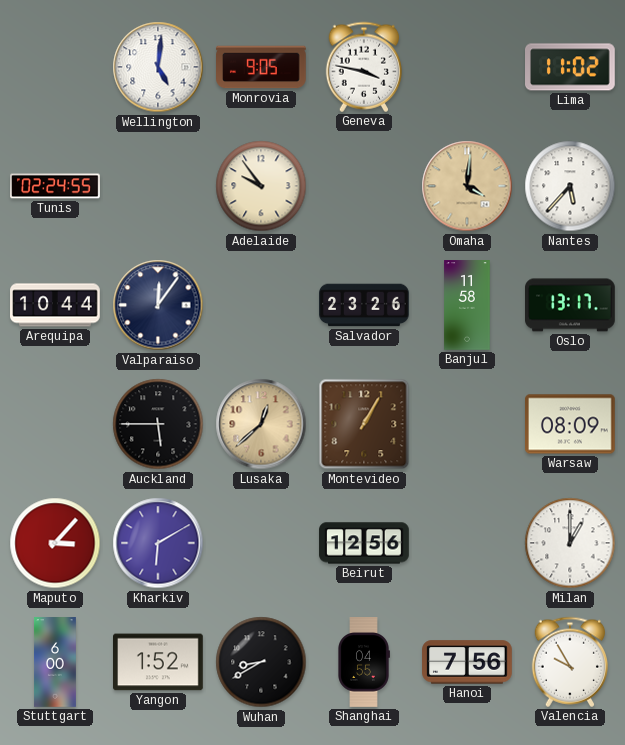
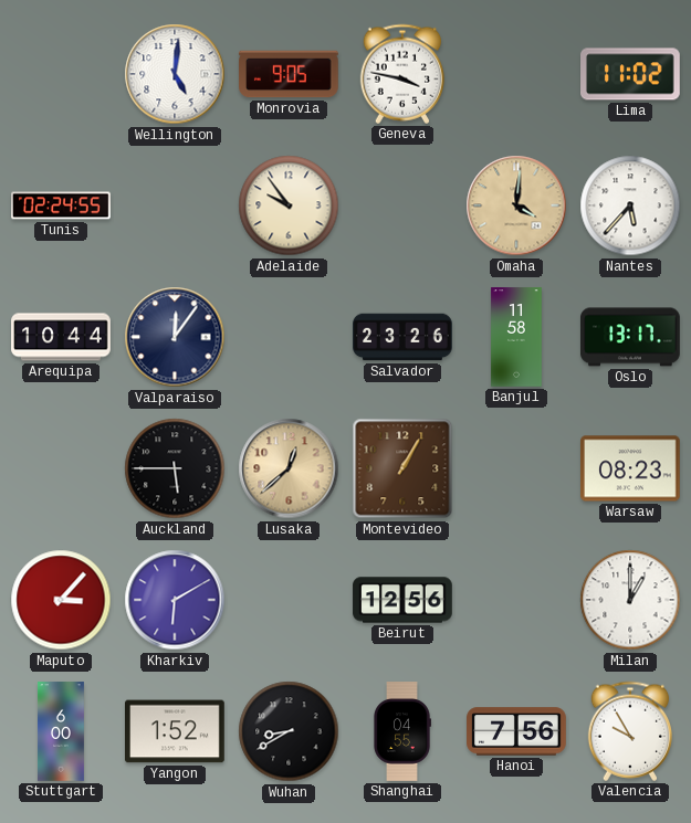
Warsaw: 08:09 -> 08:23 (631, 468)
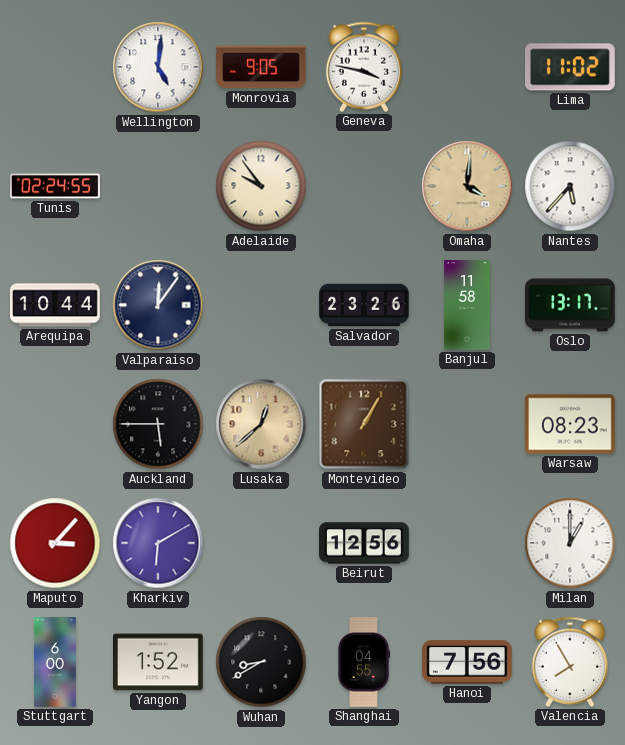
Valencia: 9:55 -> 7:55 (569, 662)
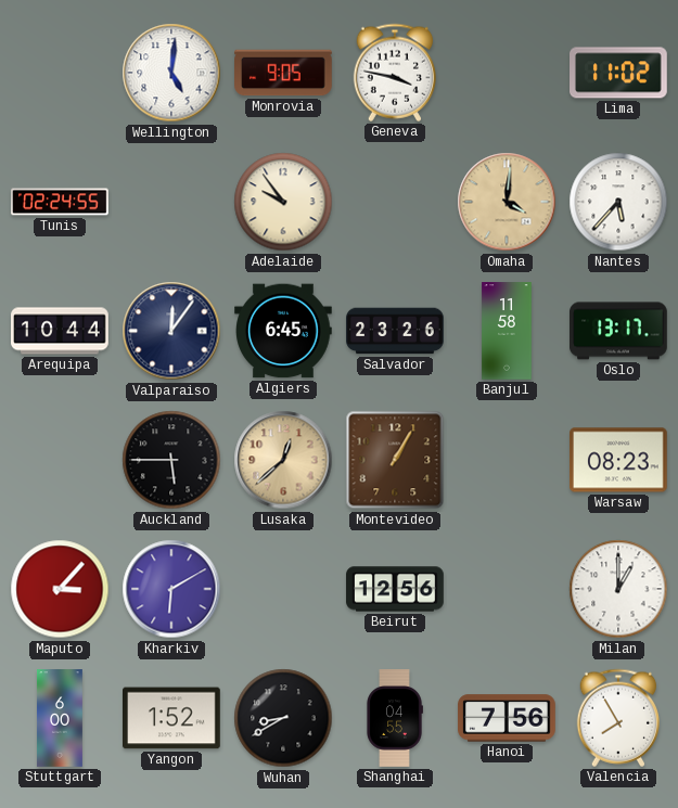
Algiers: none -> 6:45 (284, 331)
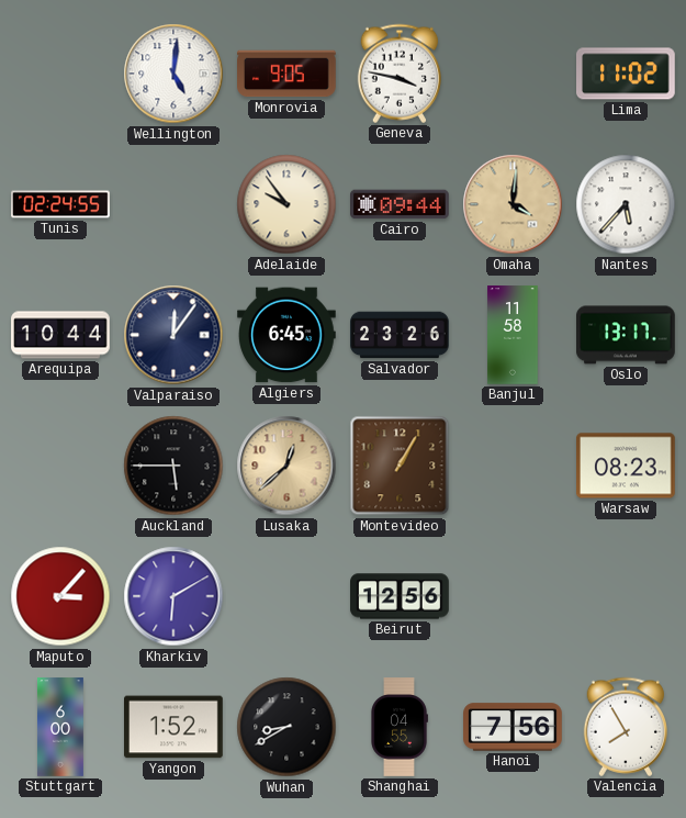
Cairo: none -> 09:44 (401, 204)
Milan: 1:00 -> none (618, 589)
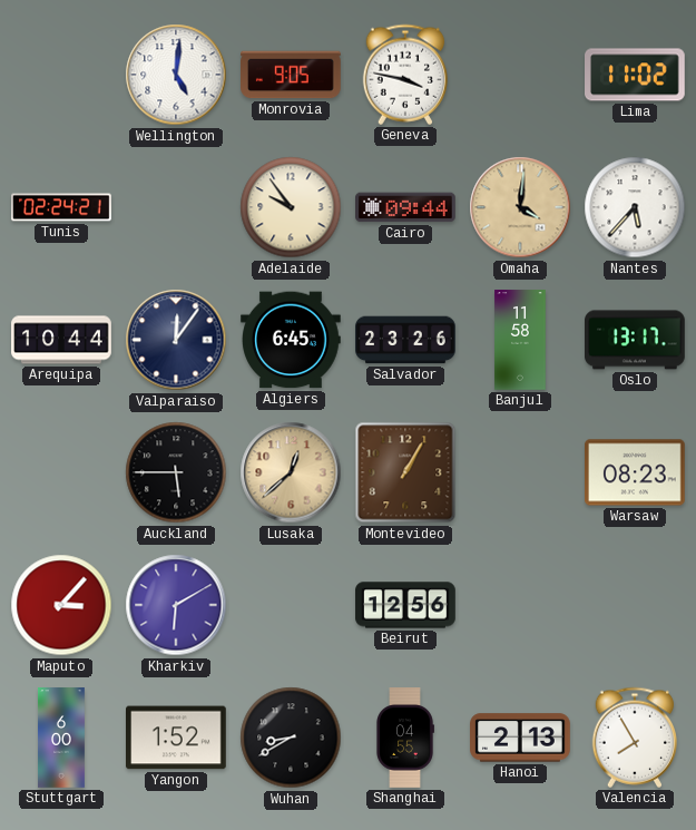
Tunis: 02:24:55 -> 02:24:21 (61, 207)
Hanoi: 7:56 -> 2:13 (520, 738)
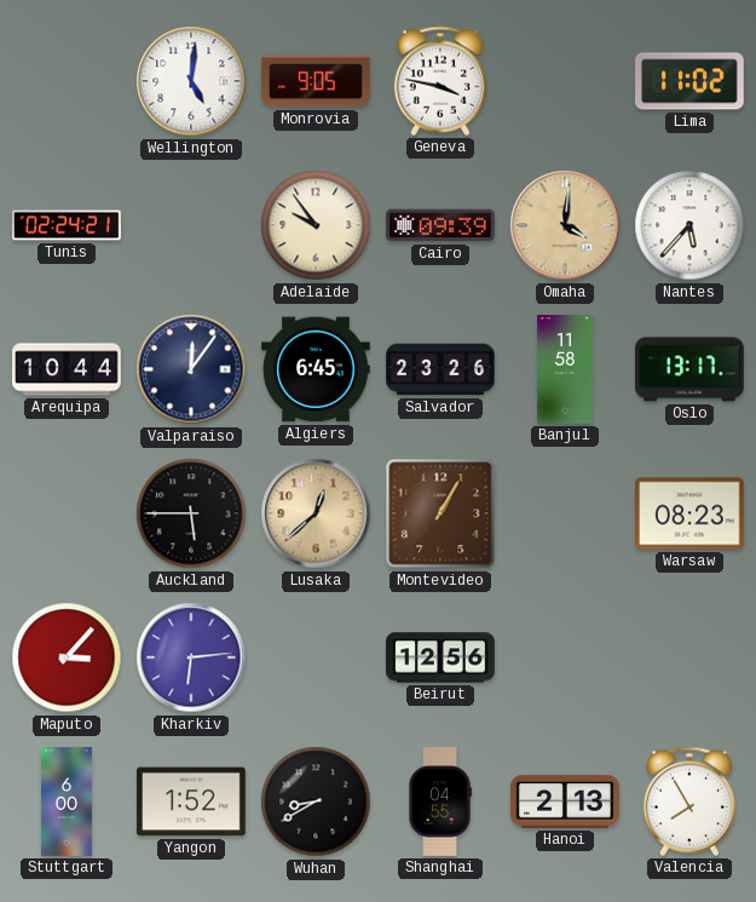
Cairo: 09:44 -> 09:39 (442, 225)
Kharkiv: 6:10 -> 6:14 (191, 657)
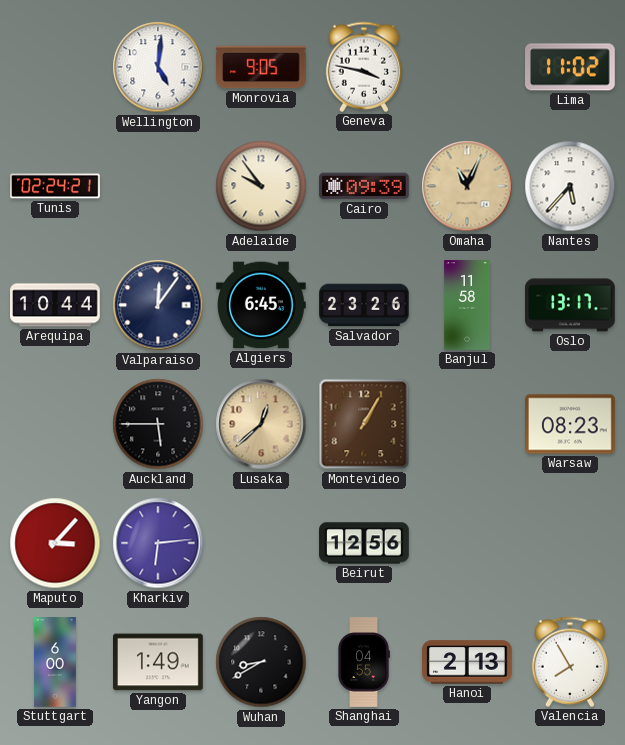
Omaha: 4:01 -> 11:04 (467, 186)
Yangon: 1:52 -> 1:49 (159, 662)
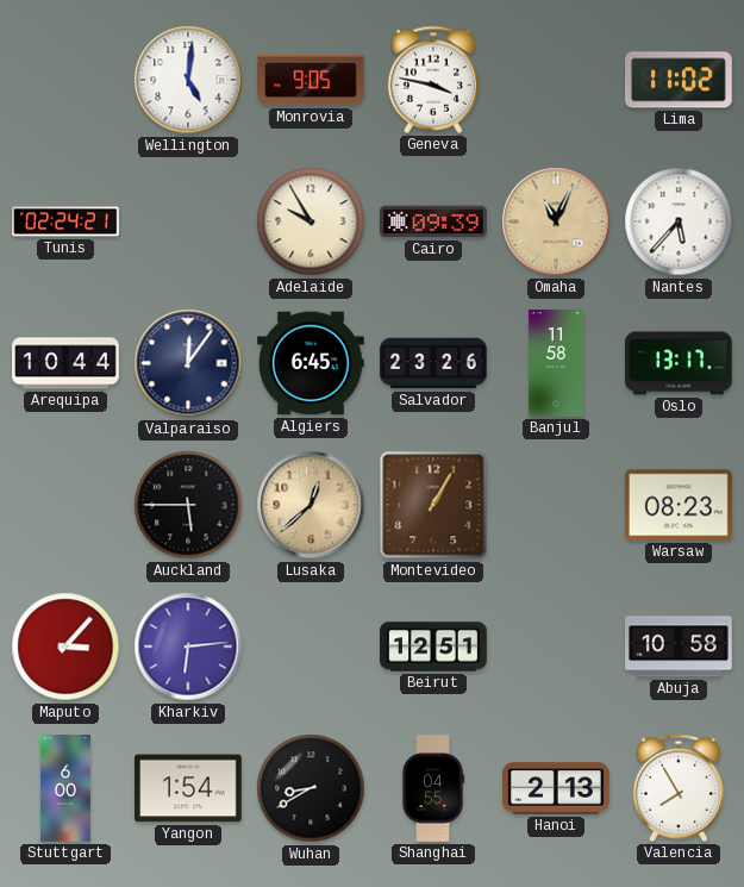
Adelaide: 9:54 -> 9:55 (311, 221)
Beirut: 12:56 -> 12:51 (433, 646)
Abuja: none -> 10:58 (680, 646)
Yangon: 1:49 -> 1:54 (189, 788)
